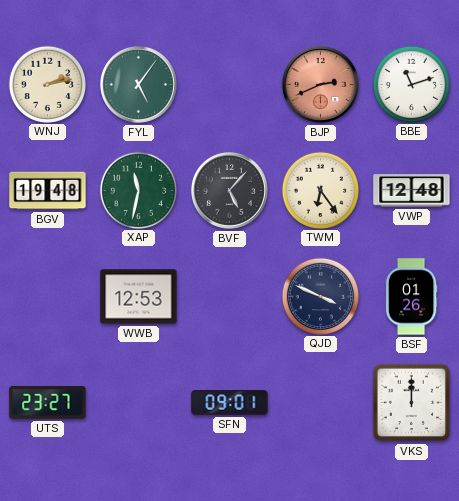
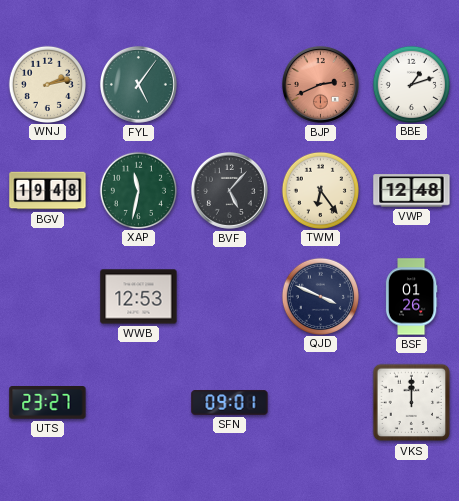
BBE: 11:12 -> 1:12 (411, 84)
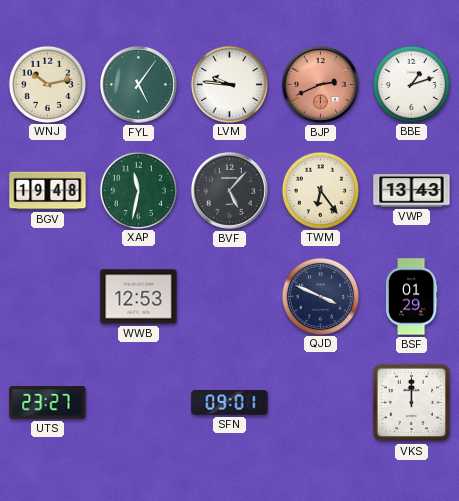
WNJ: 2:13 -> 10:13 (47, 84)
LVM: none -> 9:46 (229, 84)
VWP: 12:48 -> 13:43 (412, 191)
BSF: 01:26 -> 01:29 (411, 297)
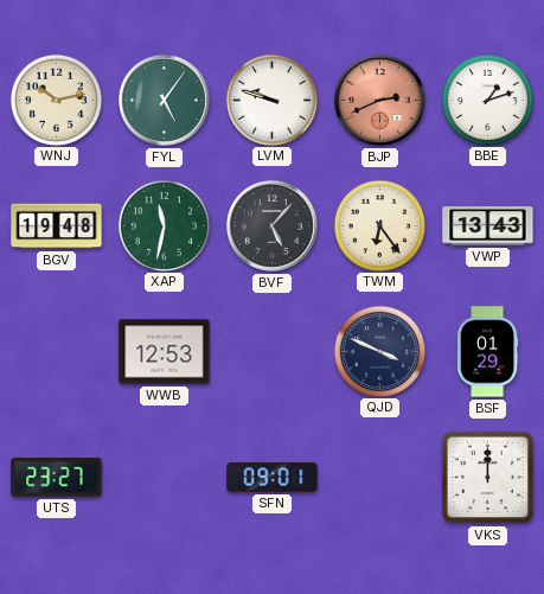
LVM: 9:46 -> 9:48 (271, 100)
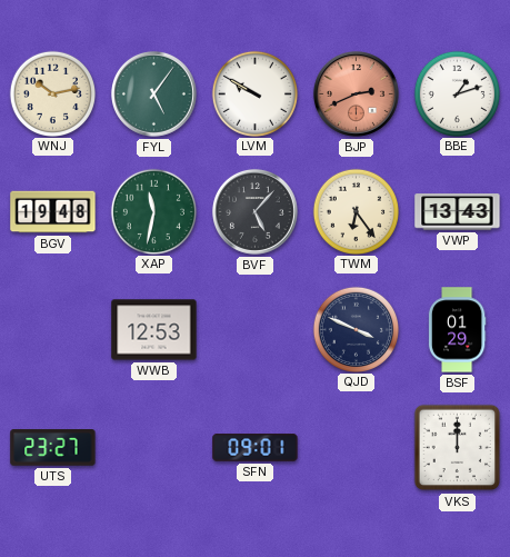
LVM: 9:48 -> 9:50 (254, 93)
